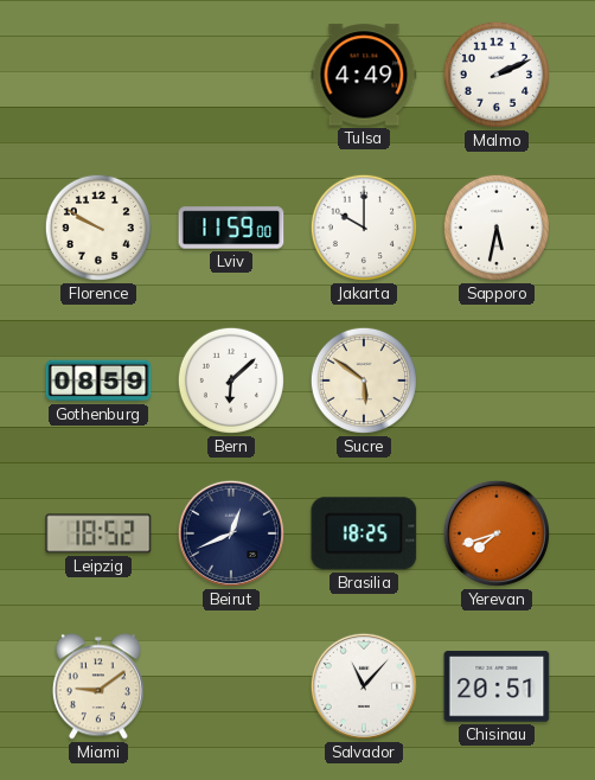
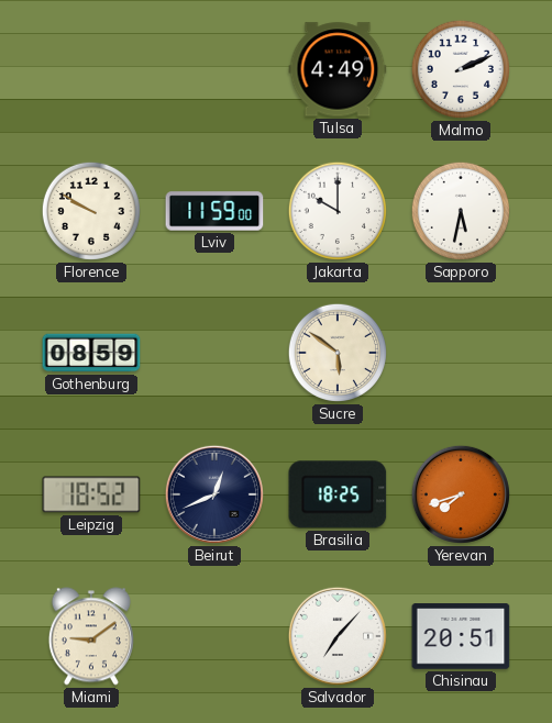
Bern: 6:08 -> none (231, 381)
Salvador: 11:07 -> 7:07 (338, 636)
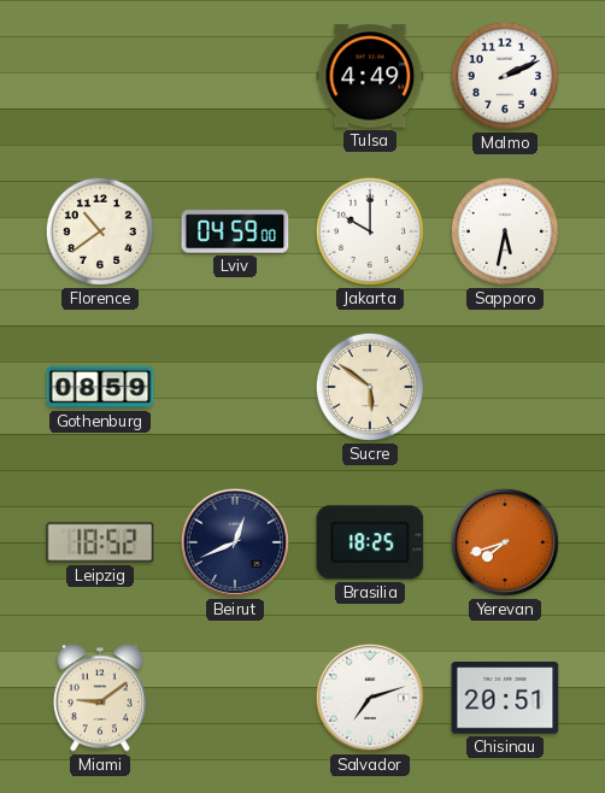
Florence: 9:50 -> 10:39 (100, 231)
Lviv: 11:59 -> 04:59 (235, 231)
Salvador: 7:07 -> 7:12 (370, 698)
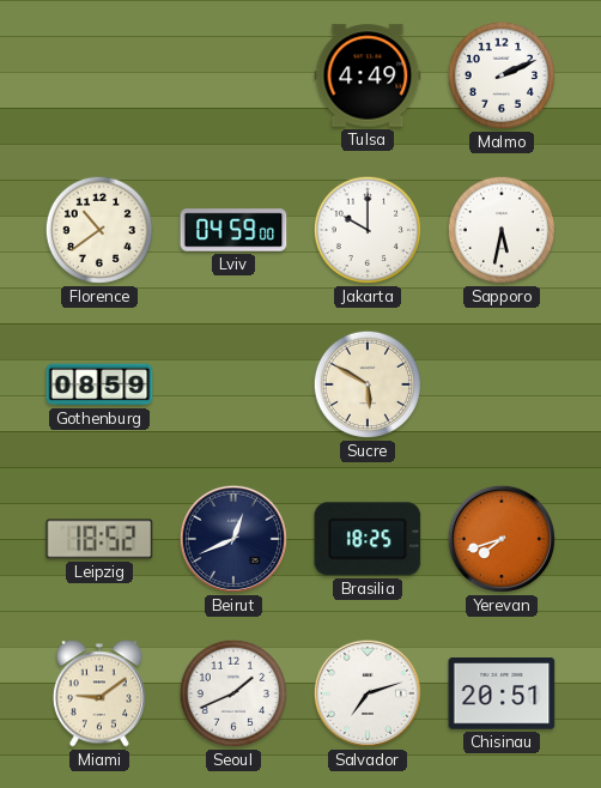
Sucre: 5:51 -> 5:50 (368, 384)
Seoul: none -> 1:41 (233, 693)
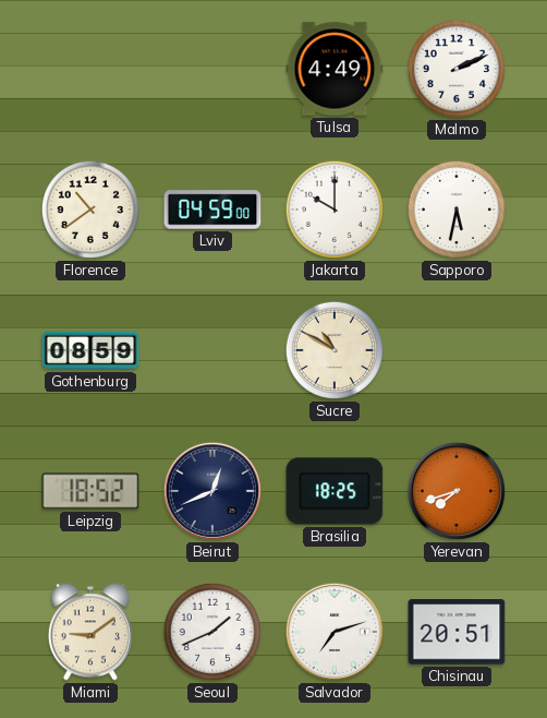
Sucre: 5:50 -> 10:50 (335, 350)
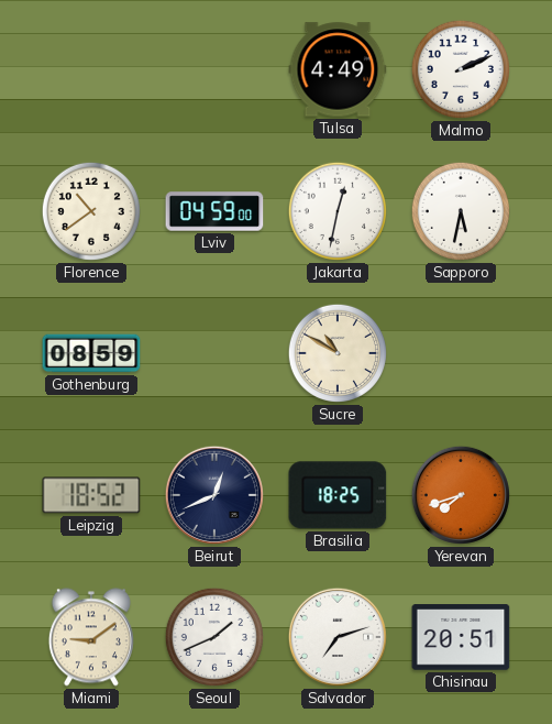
Jakarta: 10:00 -> 12:32 (338, 211)
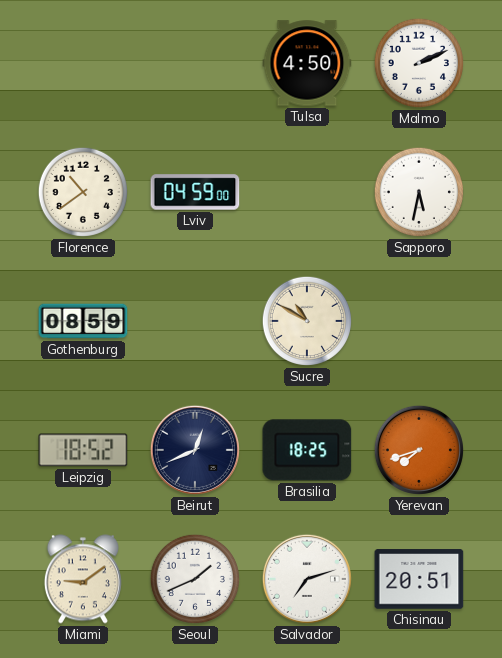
Tulsa: 4:49 -> 4:50 (307, 63)
Jakarta: 12:32 -> none (338, 211)
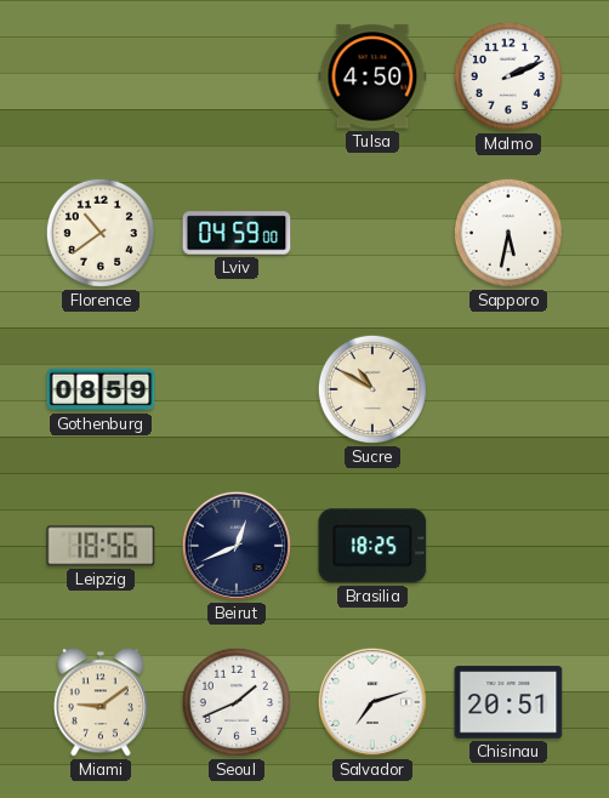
Leipzig: 18:52 -> 18:56 (101, 546)
Yerevan: 7:42 -> none (419, 450)
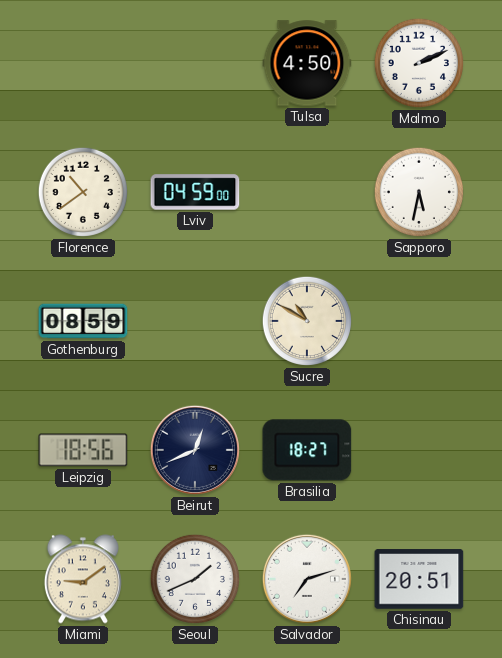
Brasilia: 18:25 -> 18:27 (307, 450)
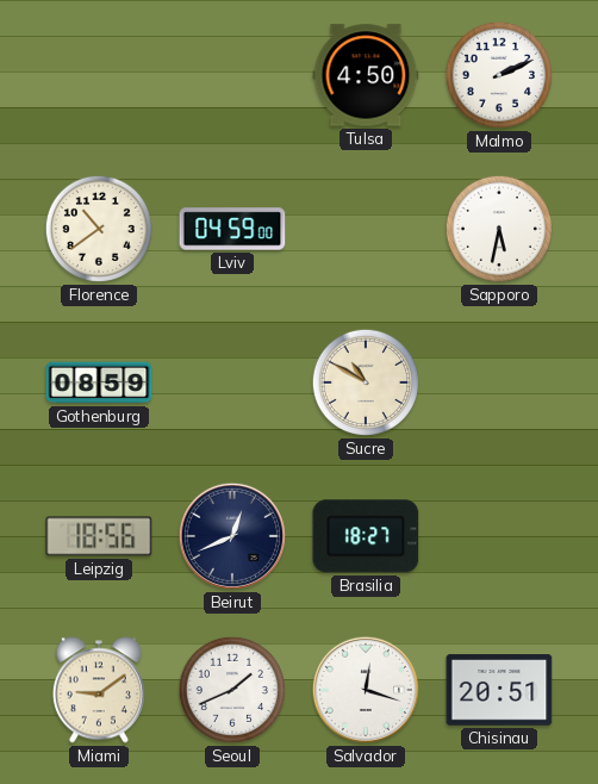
Salvador: 7:12 -> 12:18 (366, 690)
